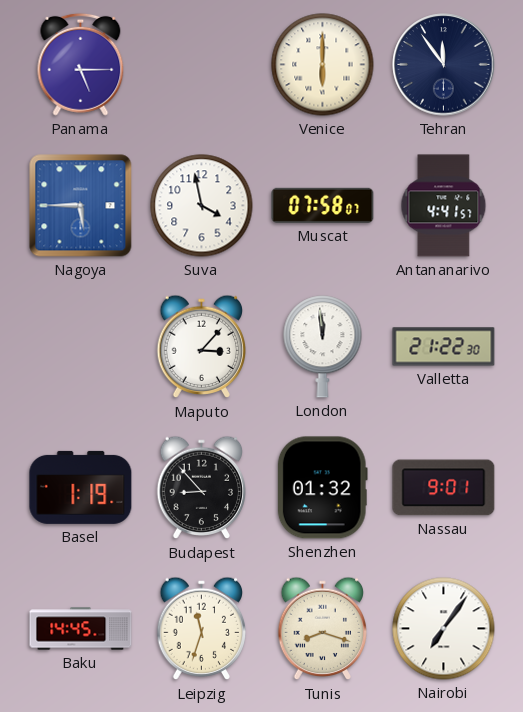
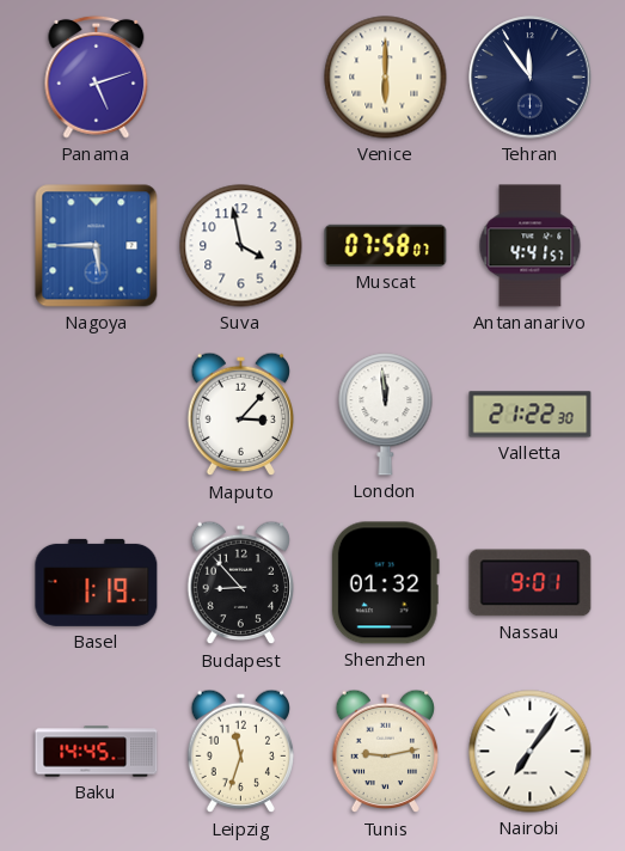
Panama: 5:15 -> 5:12 (97, 76)
Tunis: 8:18 -> 9:13 (386, 752)
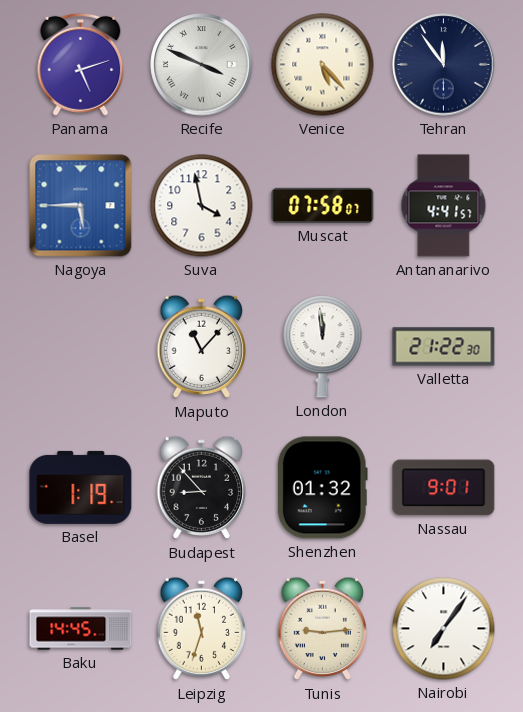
Recife: none -> 3:49 (202, 65)
Venice: 6:00 -> 5:23 (323, 65)
Maputo: 3:07 -> 11:07 (202, 347)
Tunis: 9:13 -> 9:14 (323, 629)
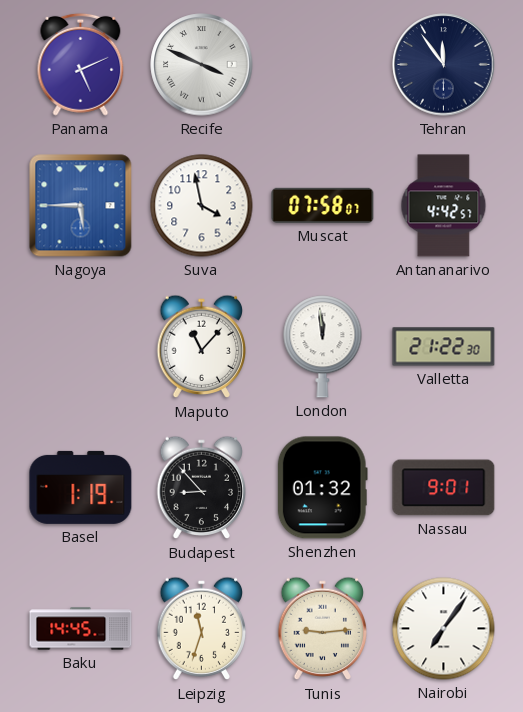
Panama: 5:12 -> 5:11 (81, 64)
Venice: 5:23 -> none (323, 65)
Antananarivo: 4:41 -> 4:42 (444, 206)
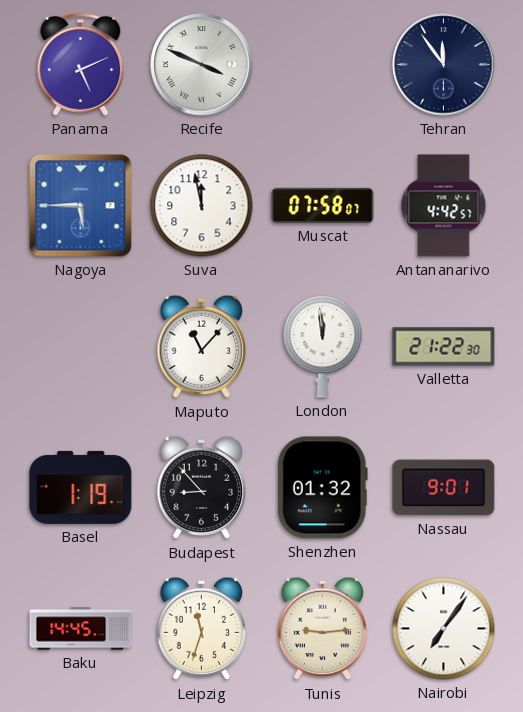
Suva: 3:58 -> 11:58 (202, 206)
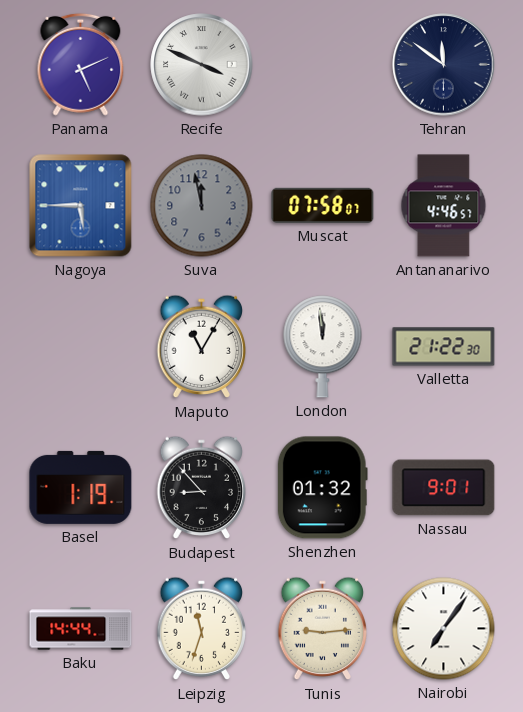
Tehran: 11:54 -> 11:51 (444, 65)
Suva dial: white -> grey (202, 206)
Antananarivo: 4:42 -> 4:46 (444, 206)
Maputo: 11:07 -> 11:05 (202, 347)
Baku: 14:45 -> 14:44 (81, 629)
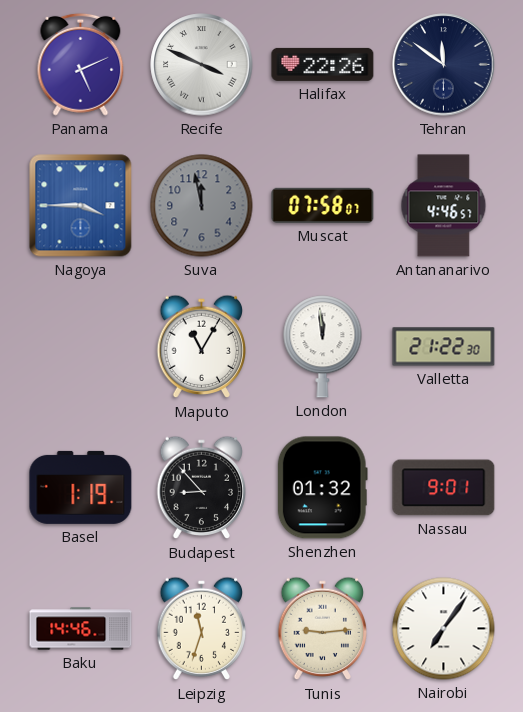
Halifax: none -> 22:26 (323, 64)
Nagoya: 5:45 -> 3:45 (81, 206)
Baku: 14:44 -> 14:46 (81, 629)
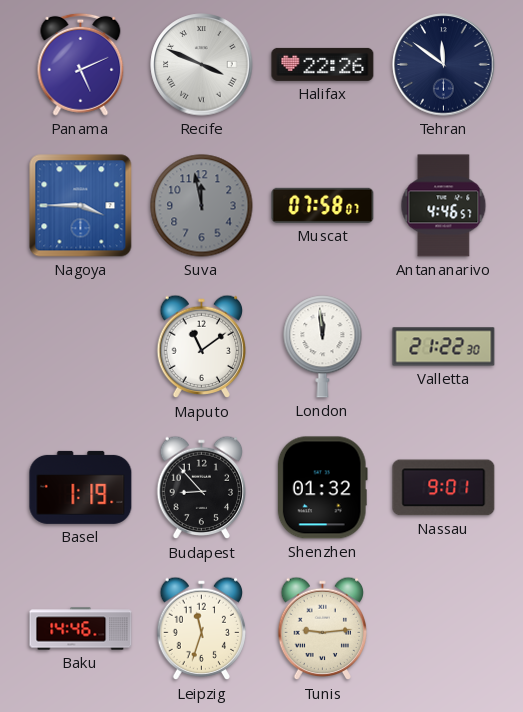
Maputo: 11:05 -> 11:09 (202, 347)
Nairobi: 7:06 -> none (444, 629)
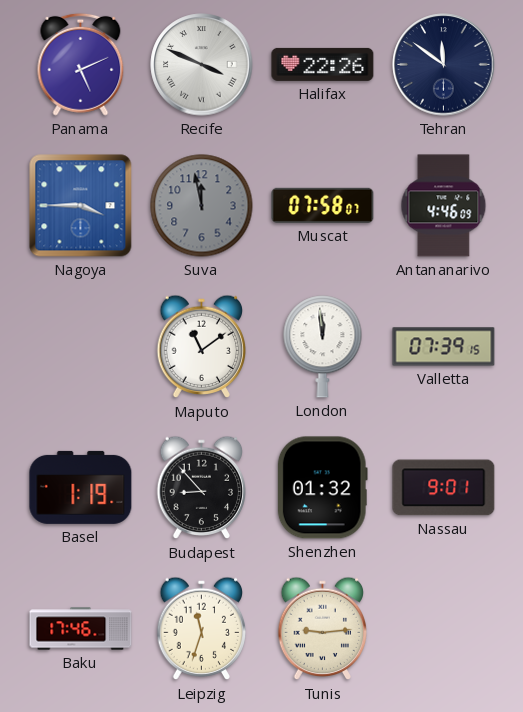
Antananarivo: 4:46:57 -> 4:46:09 (444, 206)
Valletta: 21:22 -> 07:39 (444, 347)
Baku: 14:46 -> 17:46 (81, 629)
